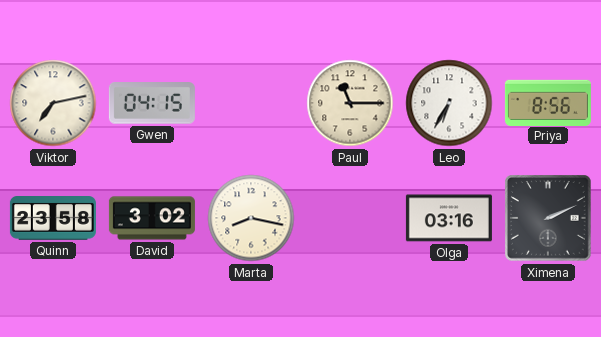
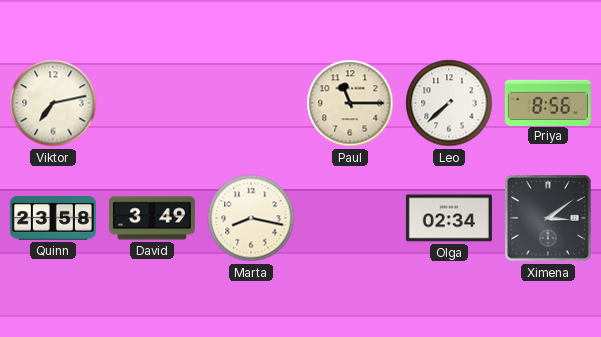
Gwen: 04:15 -> none (152, 103)
Leo: 6:35 -> 7:38 (449, 103)
David: 3:02 -> 3:49 (152, 218)
Olga: 03:16 -> 02:34 (449, 218)
Ximena: 2:11 -> 3:09 (549, 219)
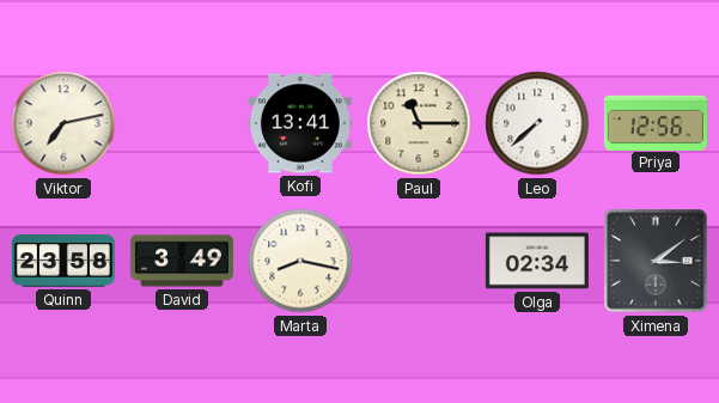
Kofi: none -> 13:41 (300, 123)
Priya: 8:56 -> 12:56 (656, 122)
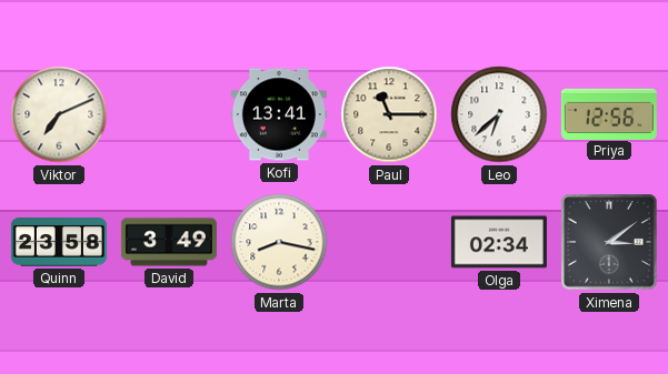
Viktor: 7:13 -> 7:11 (59, 114)
Leo: 7:38 -> 6:38 (499, 114)
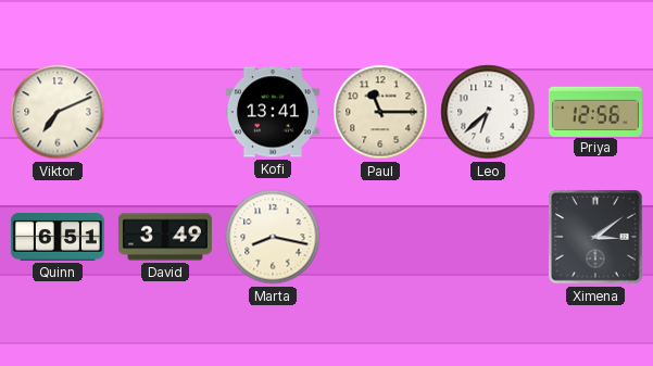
Quinn: 23:58 -> 6:51 (58, 238)
Olga: 02:34 -> none (499, 242)
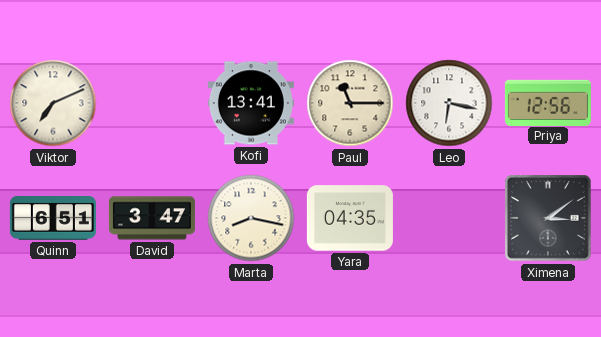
Leo: 6:38 -> 6:17 (449, 103)
David: 3:49 -> 3:47 (152, 218)
Yara: none -> 04:35 (350, 218)
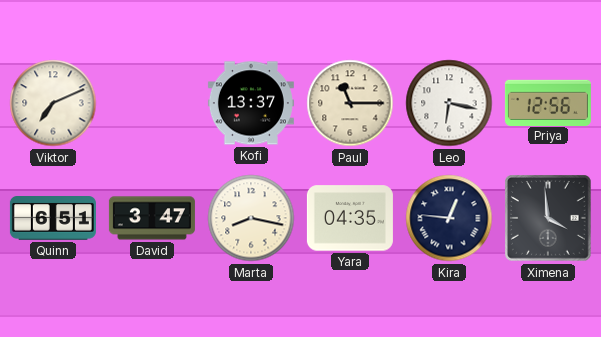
Kofi: 13:41 -> 13:37 (251, 103)
Kira: none -> 12:46 (449, 218)
Ximena: 3:09 -> 3:59 (549, 219)
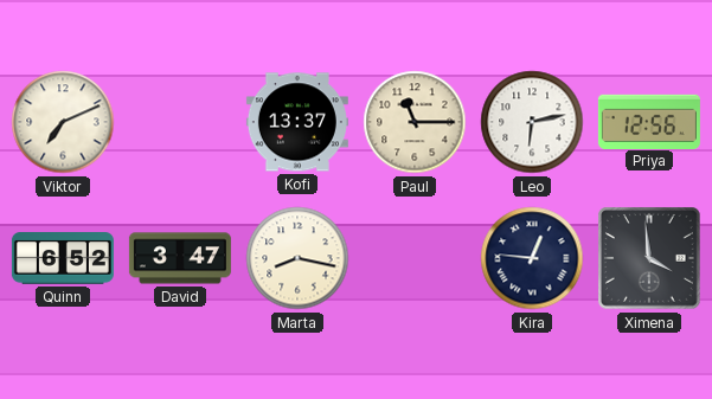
Leo: 6:17 -> 6:13 (532, 122)
Quinn: 6:51 -> 6:52 (63, 259)
Yara: 04:35 -> none (350, 218)
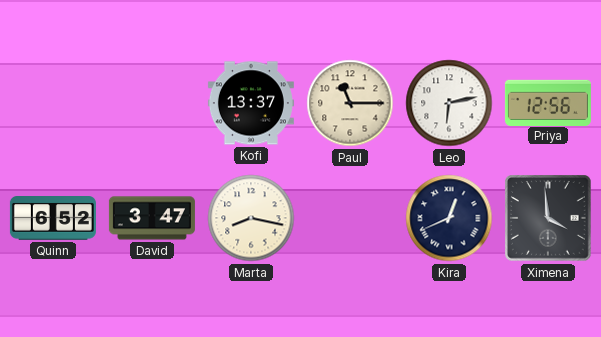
Viktor: 7:11 -> none (63, 122)
Kira: 12:46 -> 12:41 (449, 218)
